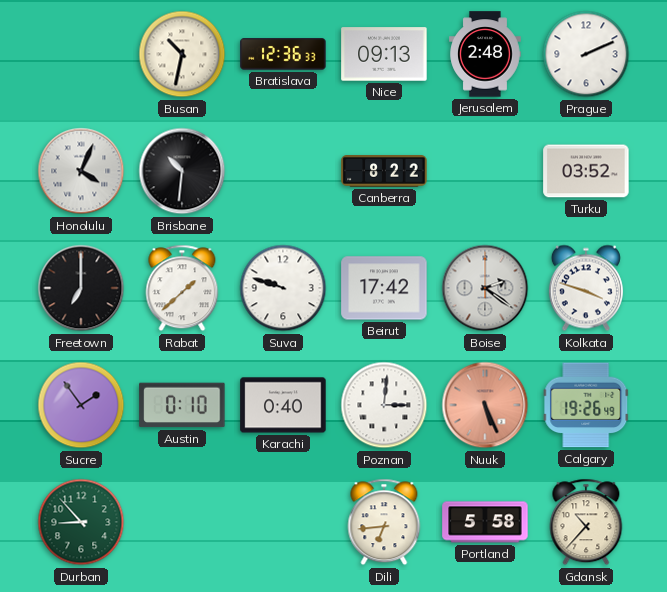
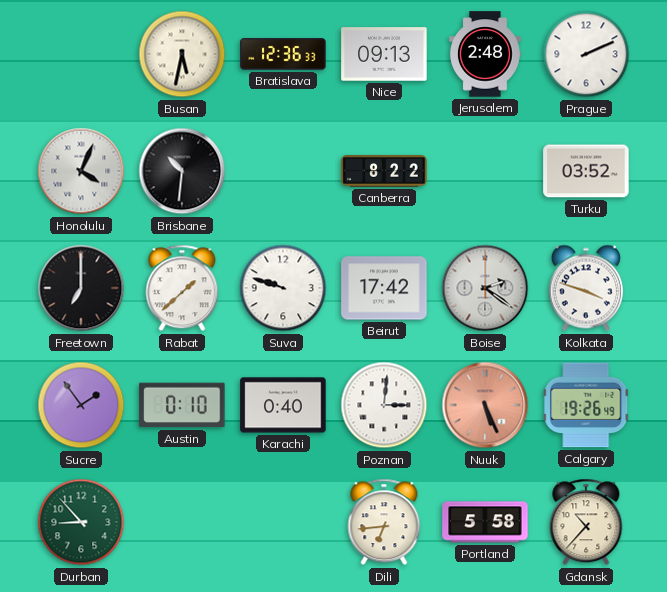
Busan: 10:32 -> 5:32 (182, 54)
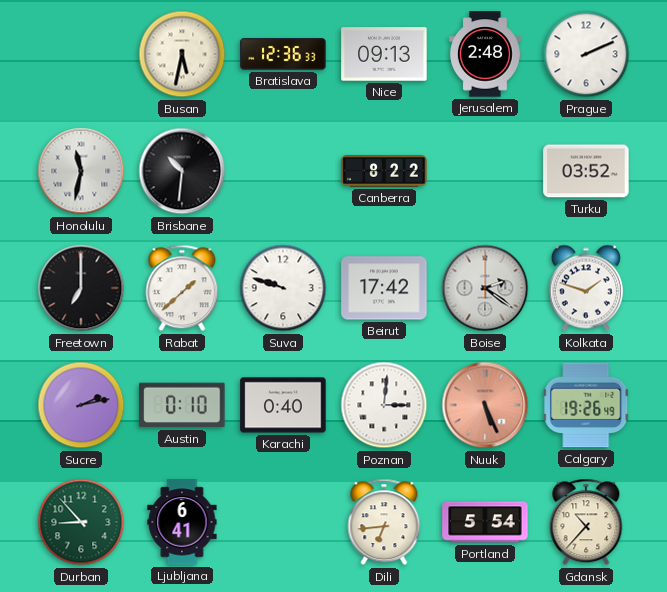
Honolulu: 4:04 -> 11:32 (81, 171)
Kolkata: 3:48 -> 1:48 (586, 288)
Sucre: 1:54 -> 2:13 (81, 405)
Ljubljana: none -> 6:41 (182, 522)
Portland: 5:58 -> 5:54 (485, 522)
